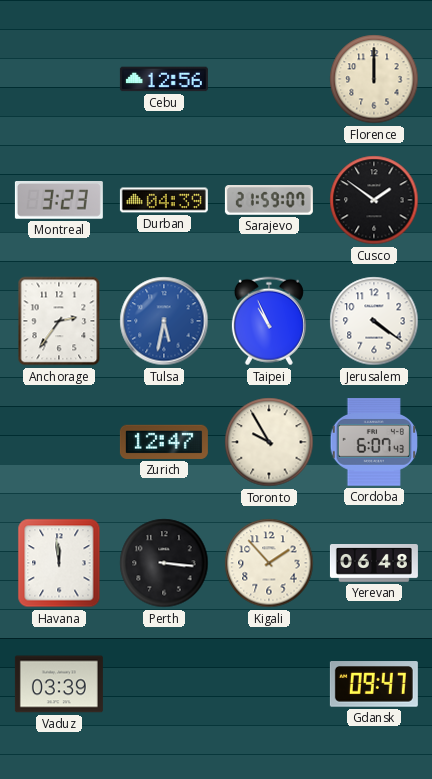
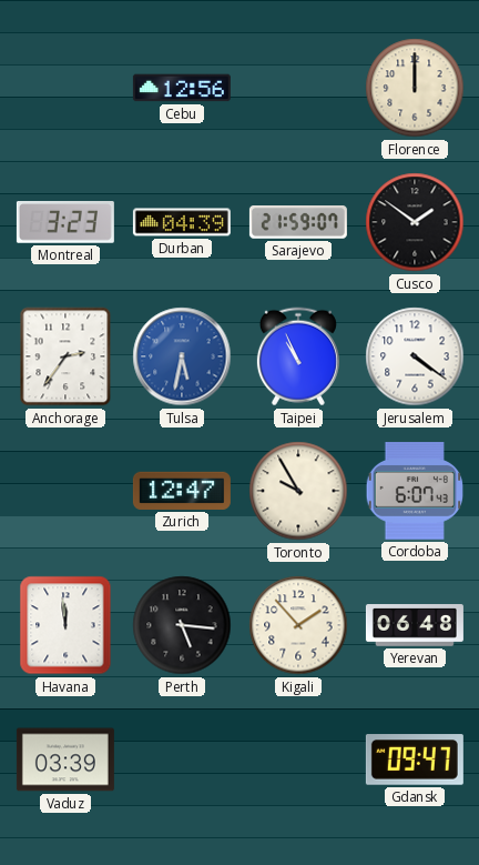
Perth: 3:16 -> 5:16 (182, 625)
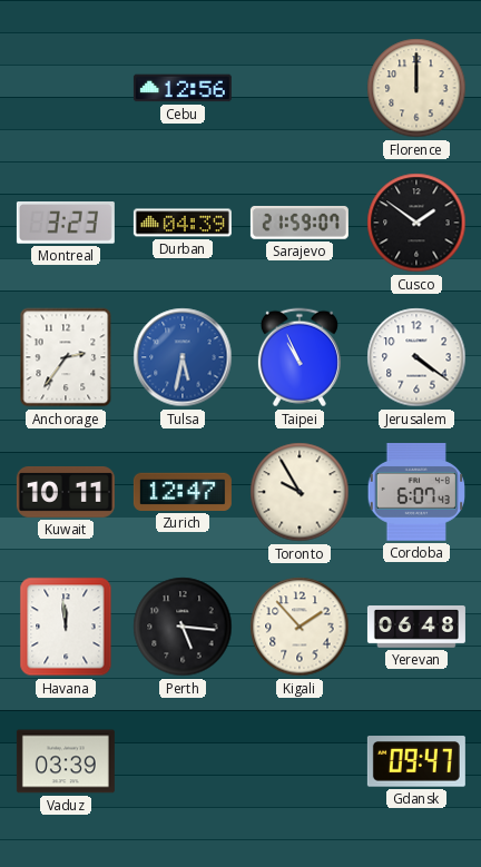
Kuwait: none -> 10:11 (66, 493)
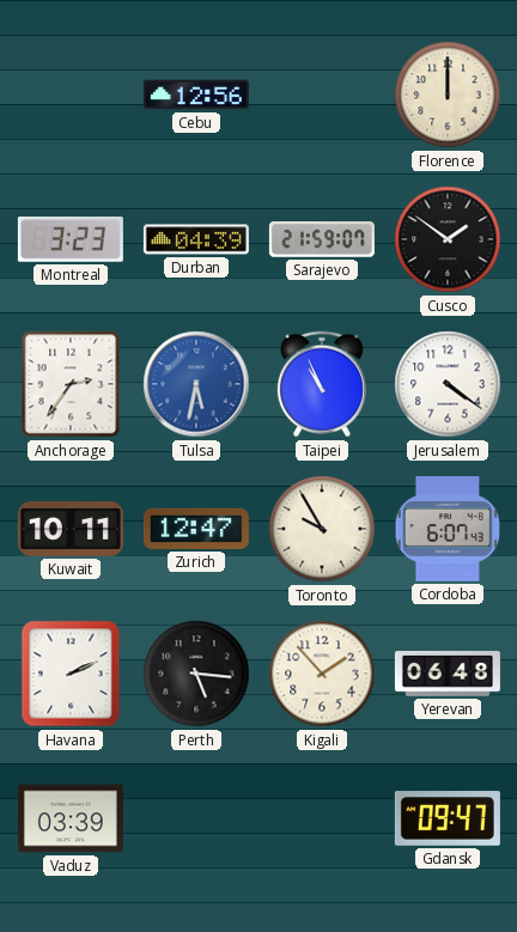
Havana: 11:59 -> 2:11 (71, 674)
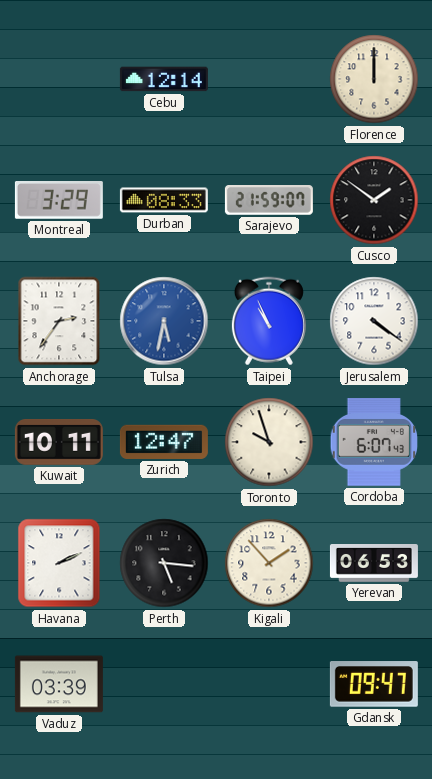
Cebu: 12:56 -> 12:14 (164, 79)
Montreal: 3:23 -> 3:29 (59, 201)
Durban: 04:39 -> 08:33 (164, 200)
Toronto: 9:55 -> 9:57 (269, 442)
Yerevan: 06:48 -> 06:53 (374, 563)
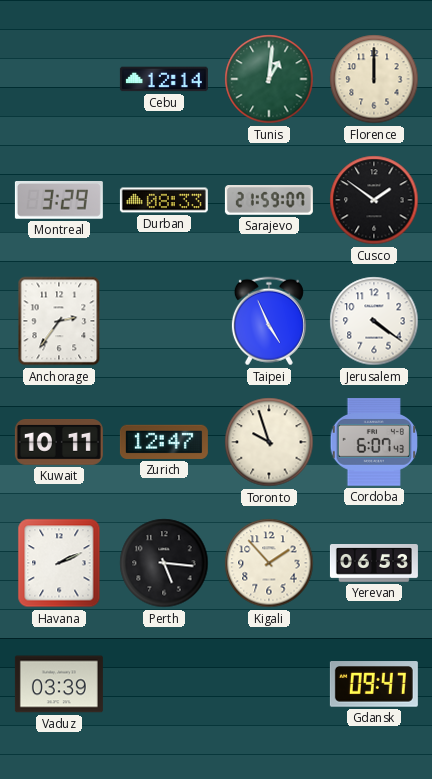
Tunis: none -> 1:01 (269, 79)
Tulsa: 5:32 -> none (164, 321)
Taipei: 10:56 -> 4:56 (269, 321)
